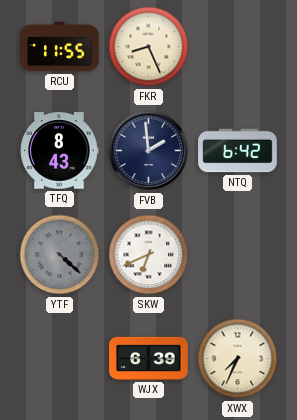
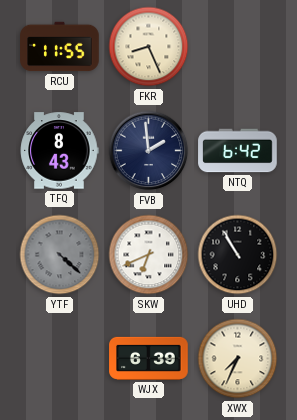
UHD: none -> 10:55 (238, 255)
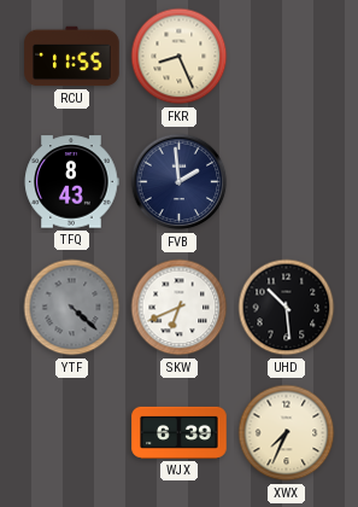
NTQ: 6:42 -> none (238, 151)
UHD: 10:55 -> 10:29 (287, 308)
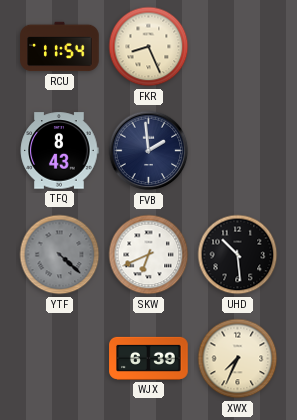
RCU: 11:55 -> 11:54 (60, 47)
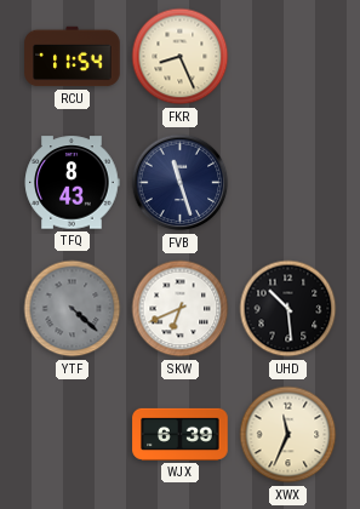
FVB: 1:59 -> 11:27 (181, 183)
XWX: 7:34 -> 11:34 (288, 435)
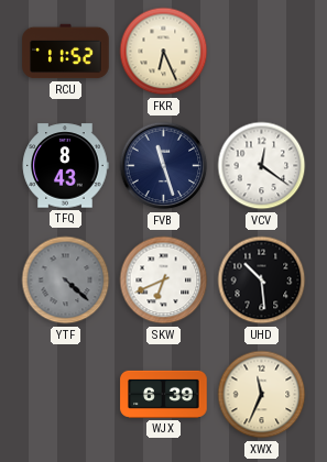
RCU: 11:54 -> 11:52 (66, 52)
FKR: 8:26 -> 6:26 (164, 52)
VCV: none -> 12:21 (262, 166)
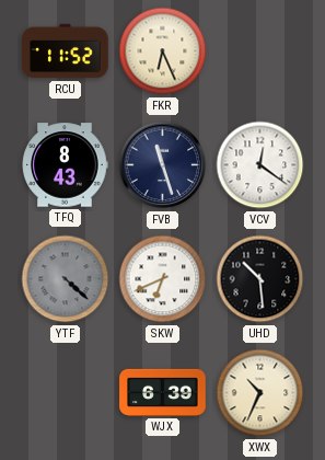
XWX: 11:34 -> 10:34 (260, 393)
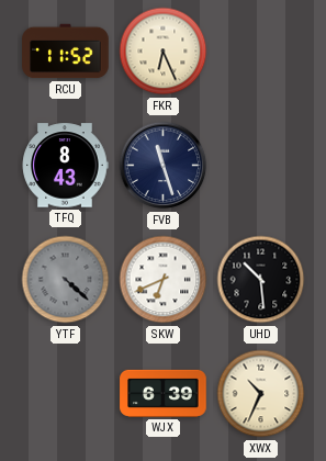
VCV: 12:21 -> none (260, 165)
